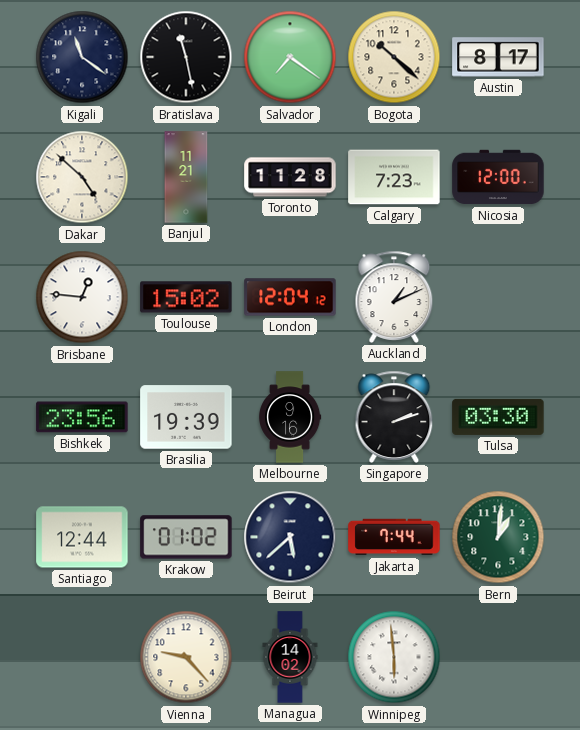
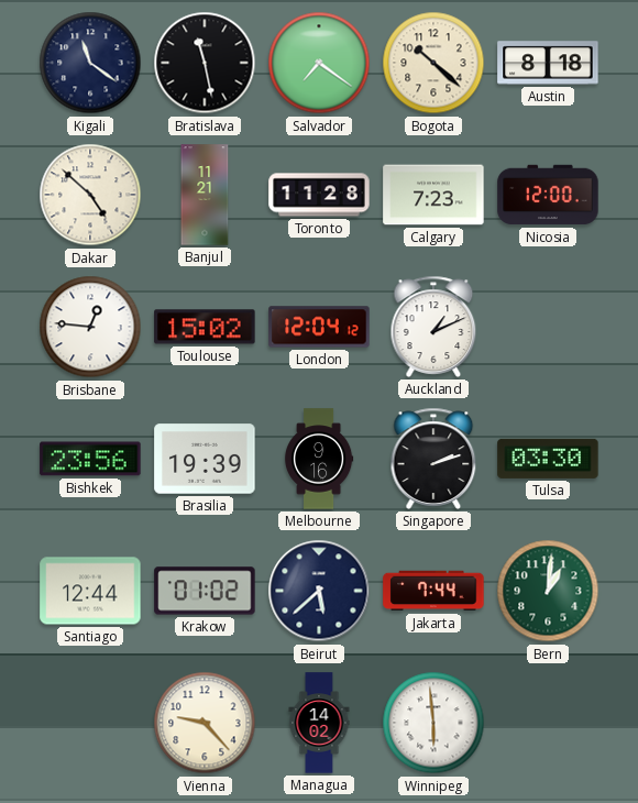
Austin: 8:17 -> 8:18 (548, 63)
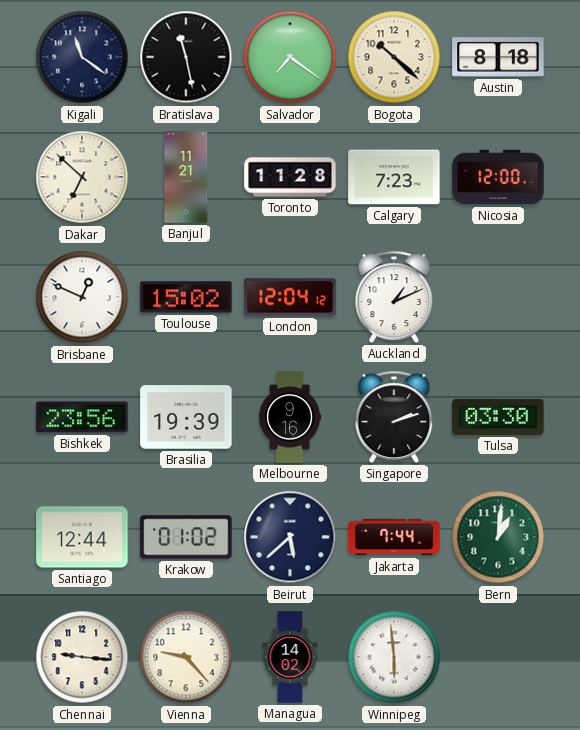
Dakar: 4:52 -> 6:52 (82, 177)
Brisbane: 12:46 -> 12:49 (82, 297)
Chennai: none -> 9:16 (82, 657)
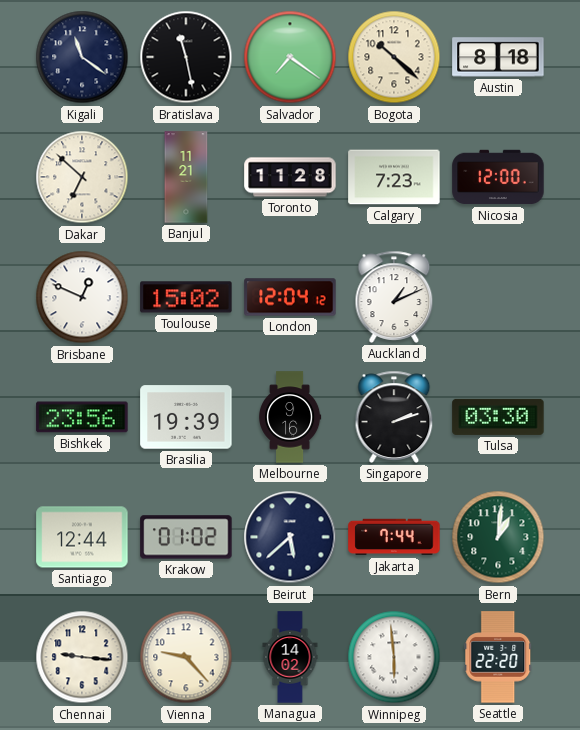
Seattle: none -> 22:20 (498, 657)
